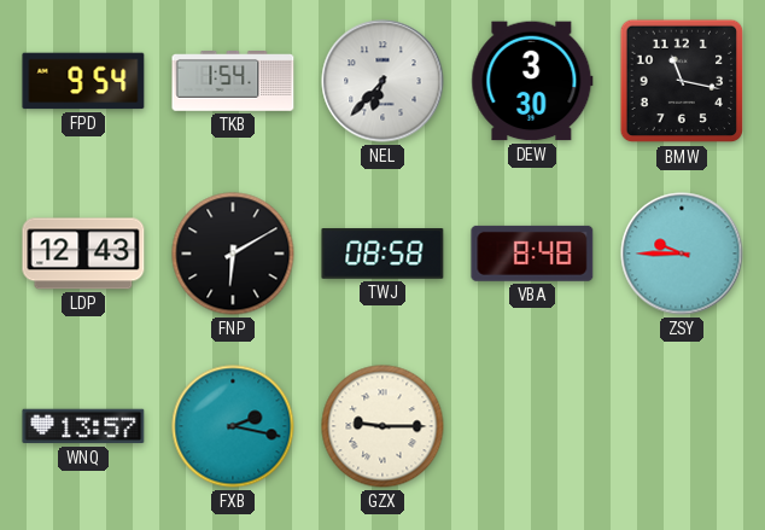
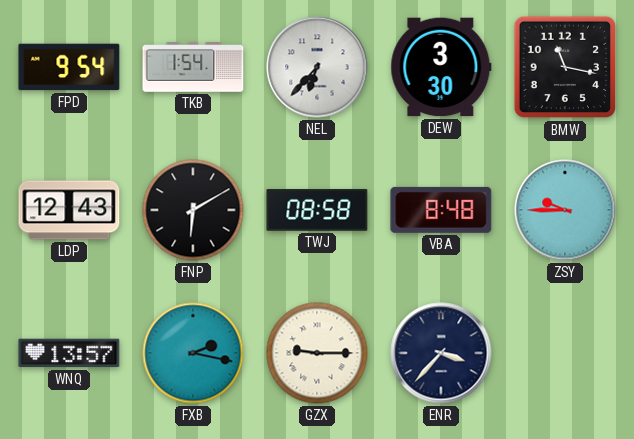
ENR: none -> 3:37 (441, 353)
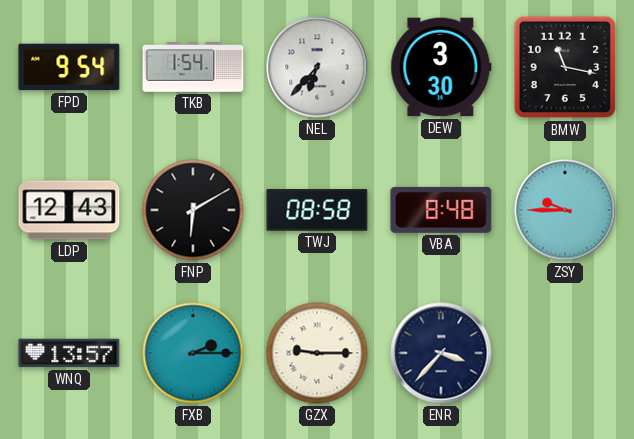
FXB: 2:17 -> 2:15 (193, 353)
